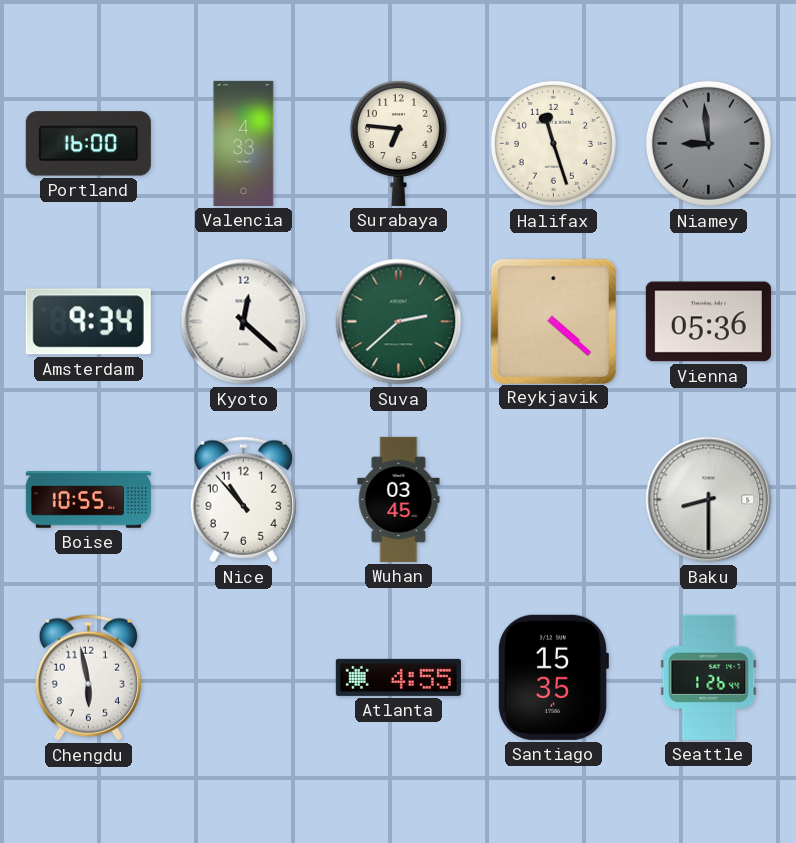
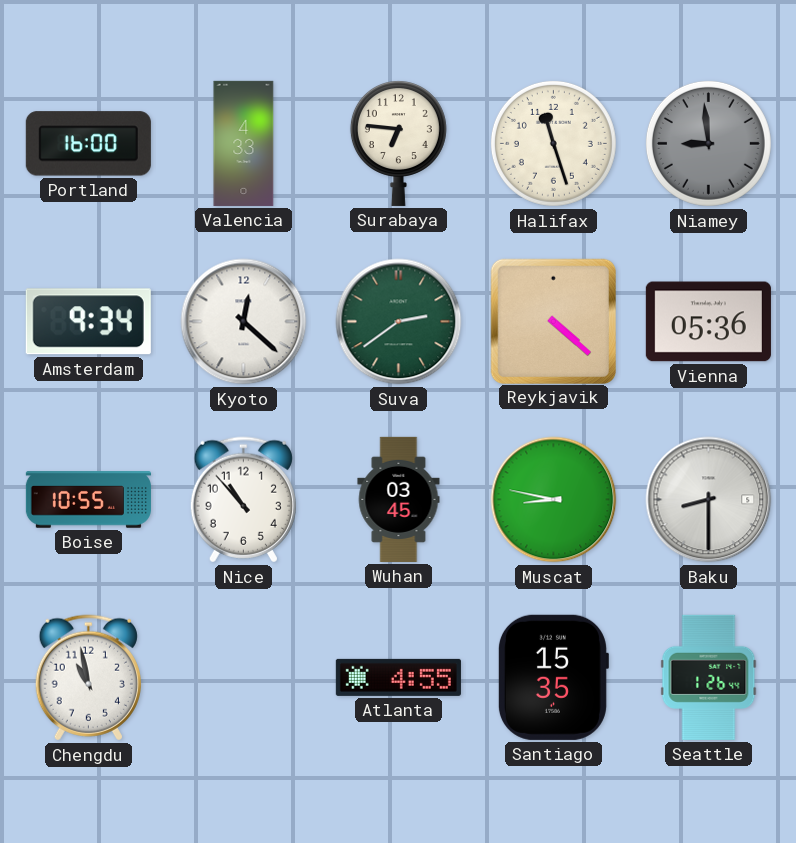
Suva: 2:38 -> 2:39 (399, 322)
Muscat: none -> 8:47 (554, 500)
Chengdu: 5:58 -> 10:58 (88, 678)
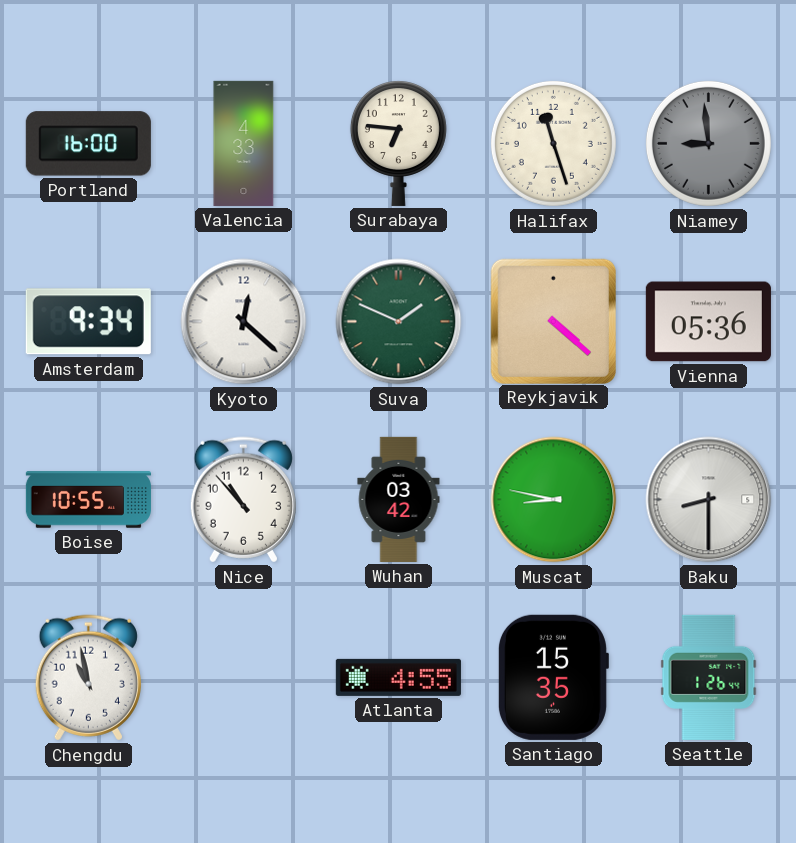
Suva: 2:39 -> 1:49 (399, 322)
Wuhan: 03:45 -> 03:42 (399, 499)
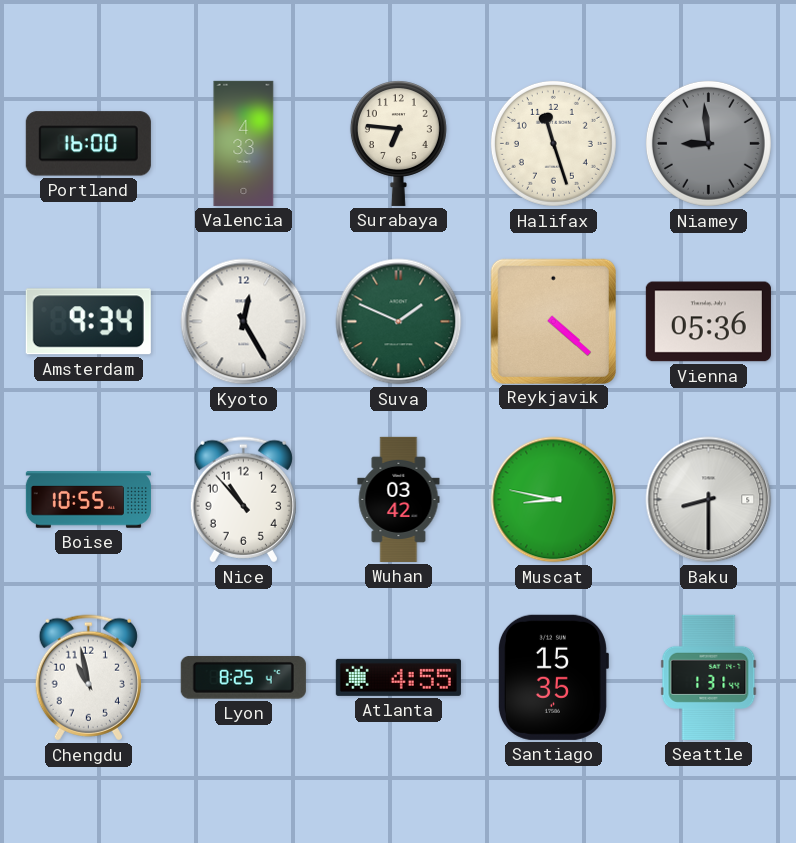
Kyoto: 12:22 -> 12:25 (244, 322)
Lyon: none -> 8:25 (243, 678)
Seattle: 1:26 -> 1:31 (709, 677)
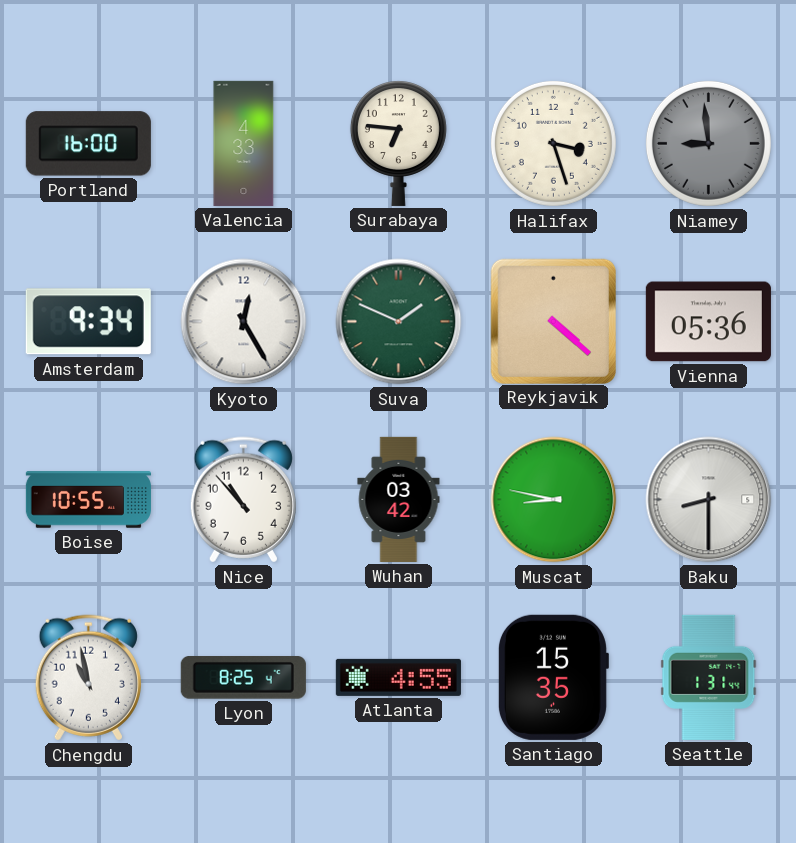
Halifax: 11:27 -> 3:27 (553, 143)
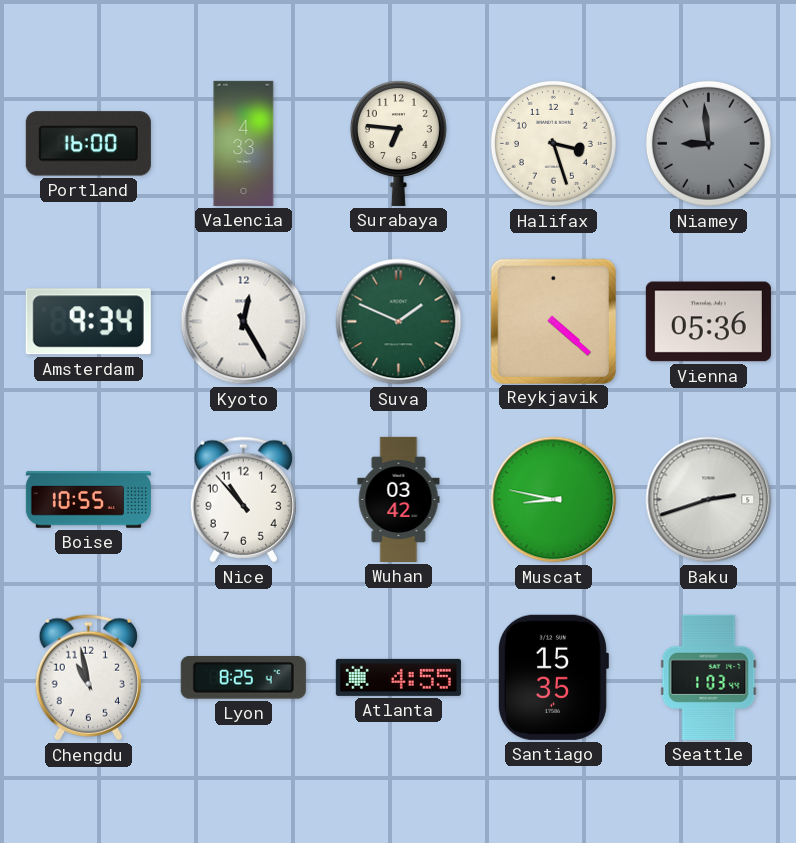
Baku: 8:30 -> 2:42 (709, 500)
Seattle: 1:31 -> 1:03 (709, 677)
